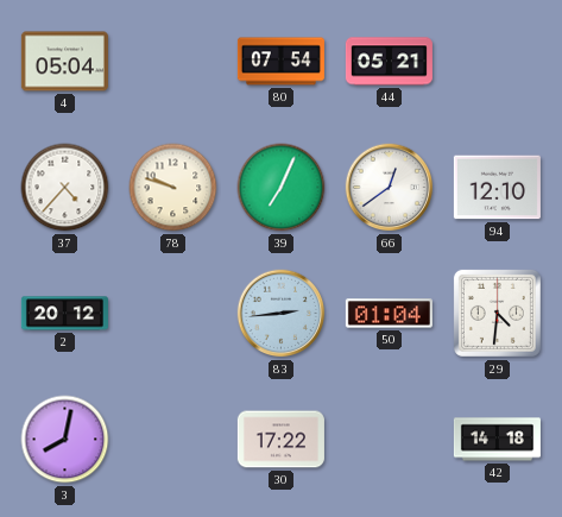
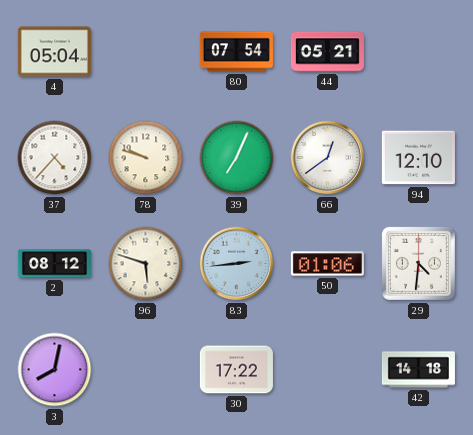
2: 20:12 -> 08:12 (54, 264)
96: none -> 5:48 (146, 264)
50: 01:04 -> 01:06 (327, 264)
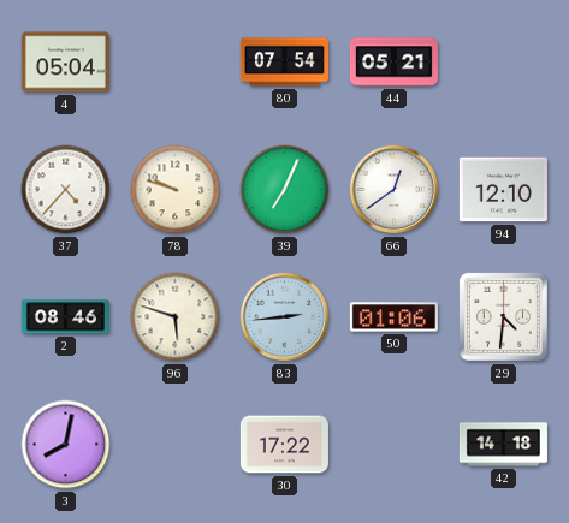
2: 08:12 -> 08:46 (65, 317)
